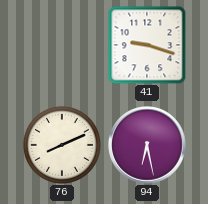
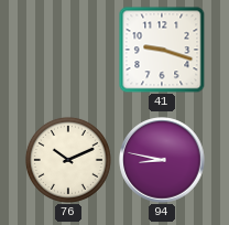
76: 8:11 -> 10:11 (68, 160)
94: 6:28 -> 8:47 (162, 160)
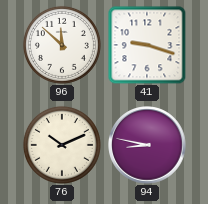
96: none -> 11:52 (62, 45)
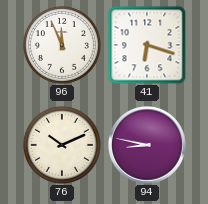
96: 11:52 -> 11:56 (62, 45)
41: 9:18 -> 6:18 (147, 45)
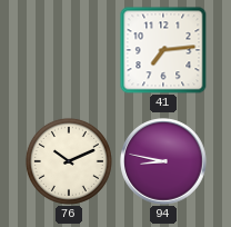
96: 11:56 -> none (62, 45)
41: 6:18 -> 7:14 (163, 50)
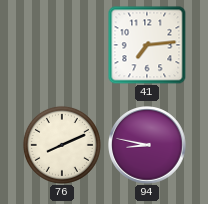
76: 10:11 -> 8:11 (62, 145)
